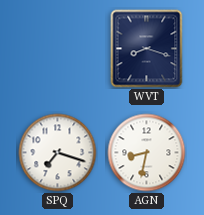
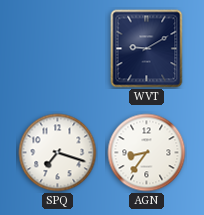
WVT: 8:18 -> 9:10 (147, 49)
AGN: 8:32 -> 8:36 (147, 153)
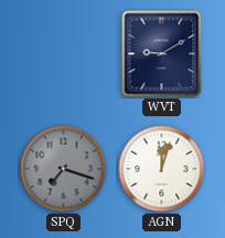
SPQ dial: white -> grey (64, 169)
AGN: 8:36 -> 12:03 (162, 169)
